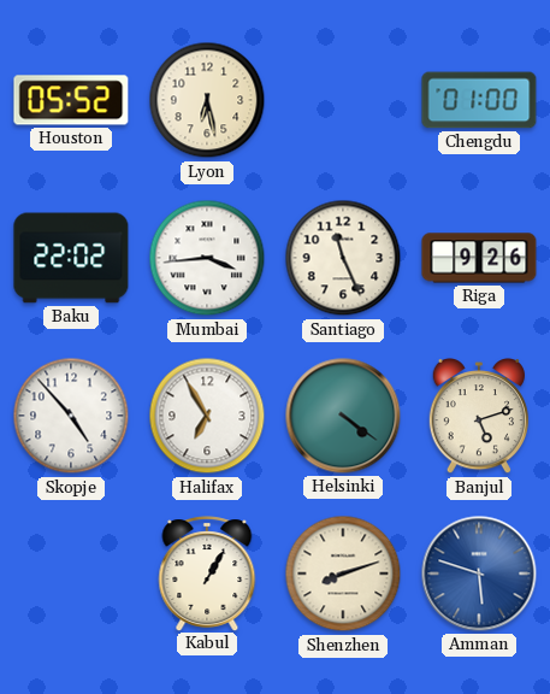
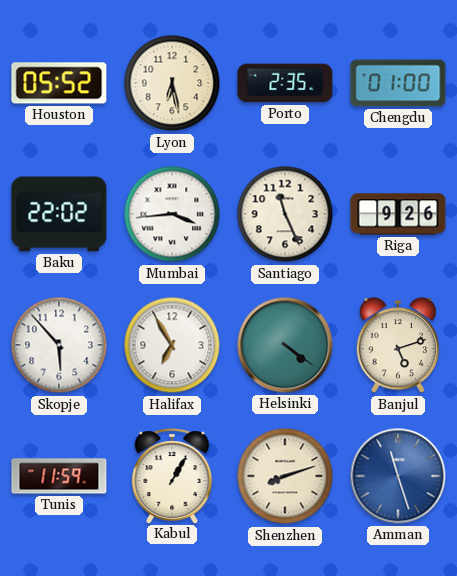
Porto: none -> 2:35 (285, 83)
Skopje: 4:53 -> 5:53 (59, 345)
Tunis: none -> 11:59 (59, 476)
Amman: 5:48 -> 11:27 (398, 476)
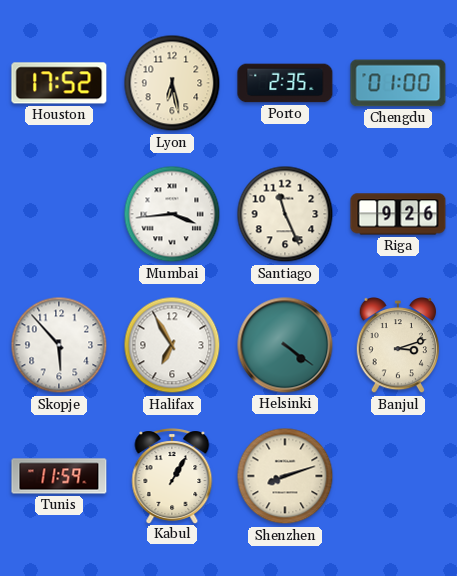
Houston: 05:52 -> 17:52 (59, 83)
Baku: 22:02 -> none (59, 214)
Banjul: 5:12 -> 3:12 (397, 346)
Amman: 11:27 -> none (398, 476)
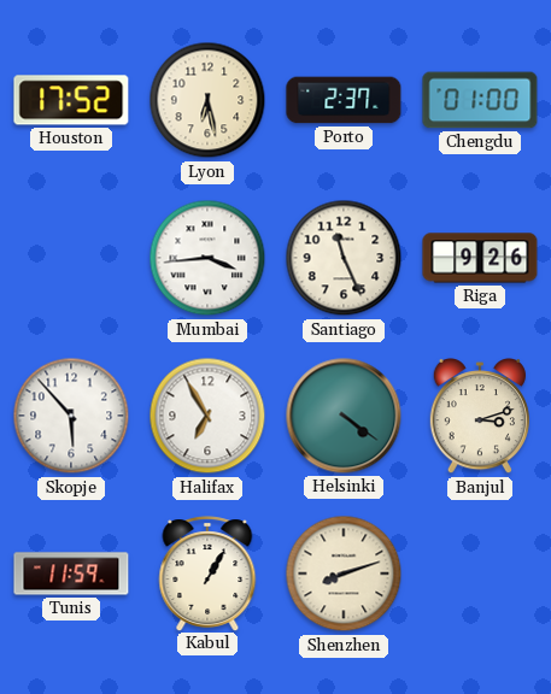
Porto: 2:35 -> 2:37 (344, 100)
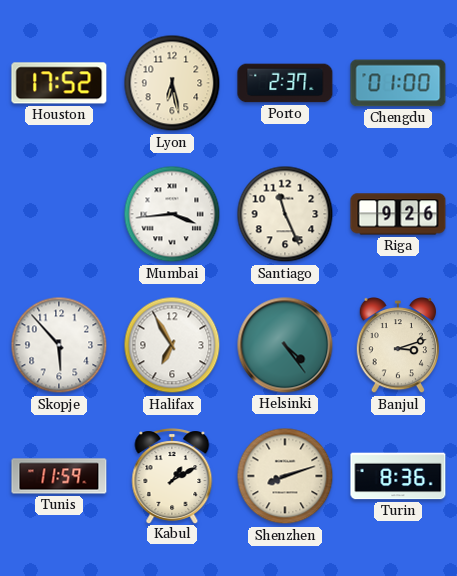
Helsinki: 4:21 -> 4:24 (285, 345)
Kabul: 1:05 -> 1:10 (172, 476)
Turin: none -> 8:36 (398, 476)
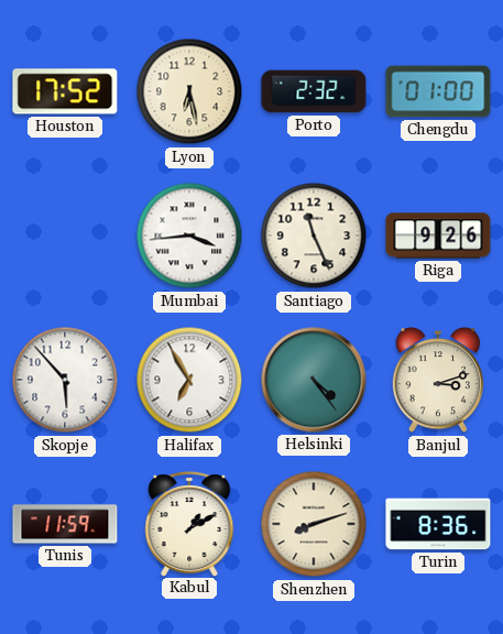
Porto: 2:37 -> 2:32 (314, 91)
